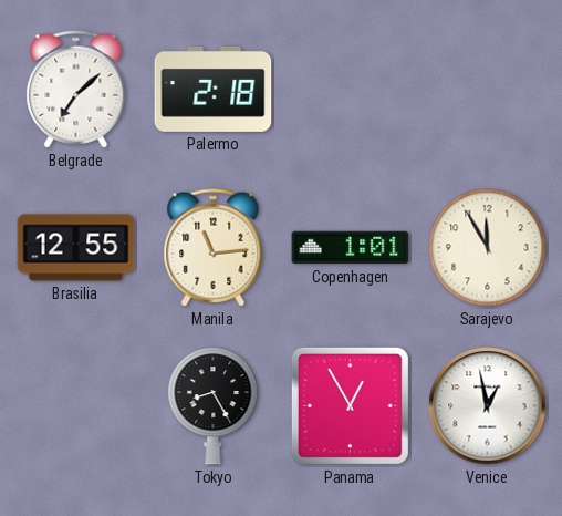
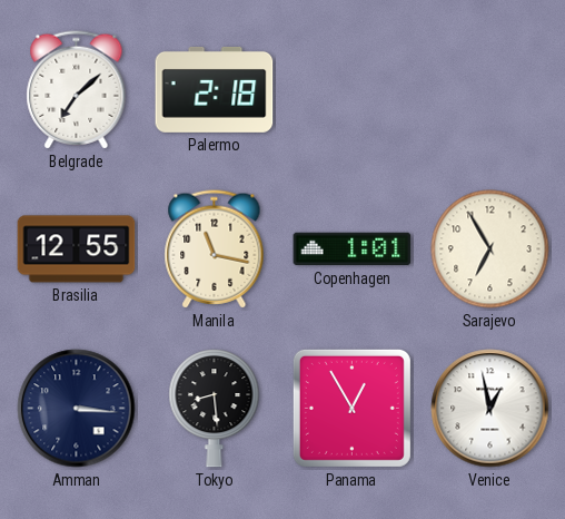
Manila: 11:14 -> 11:17 (215, 249)
Sarajevo: 11:55 -> 6:55 (490, 249)
Amman: none -> 3:16 (77, 409)
Tokyo: 8:25 -> 8:29 (215, 409)
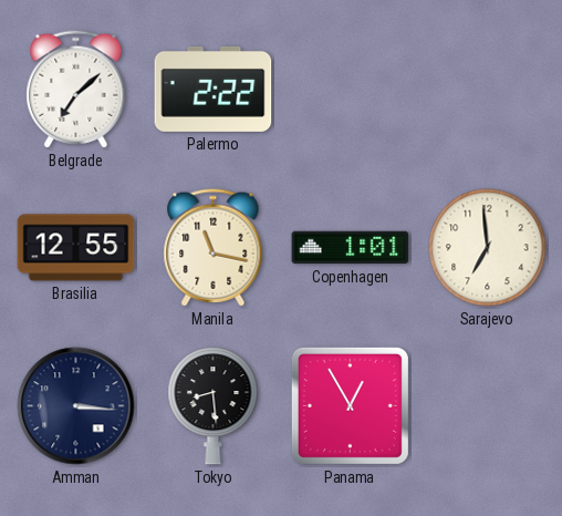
Palermo: 2:18 -> 2:22 (214, 89)
Sarajevo: 6:55 -> 6:59 (488, 248)
Venice: 12:58 -> none (490, 409)
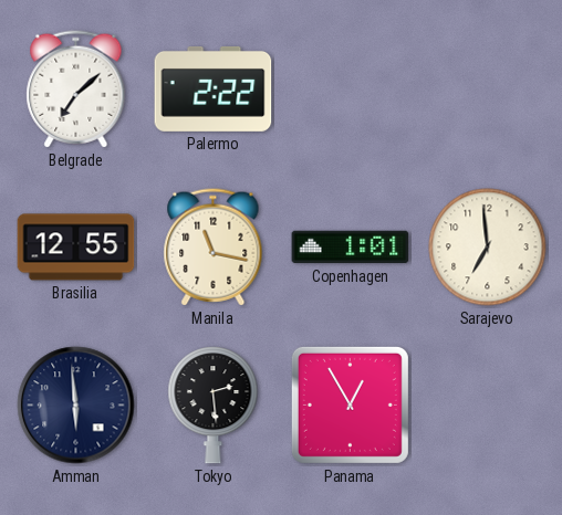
Amman: 3:16 -> 5:59 (76, 406)
Tokyo: 8:29 -> 2:29 (214, 406)
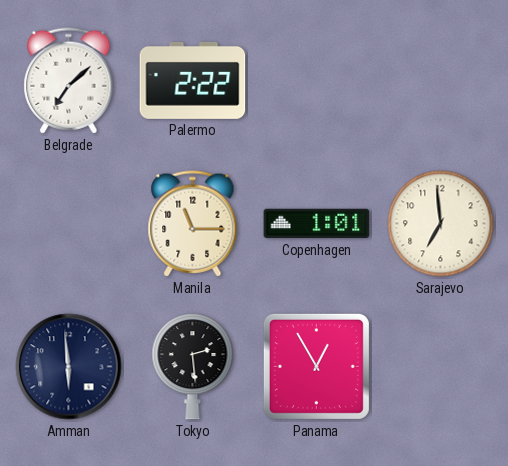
Brasilia: 12:55 -> none (76, 248)
Manila: 11:17 -> 11:15 (193, 224)
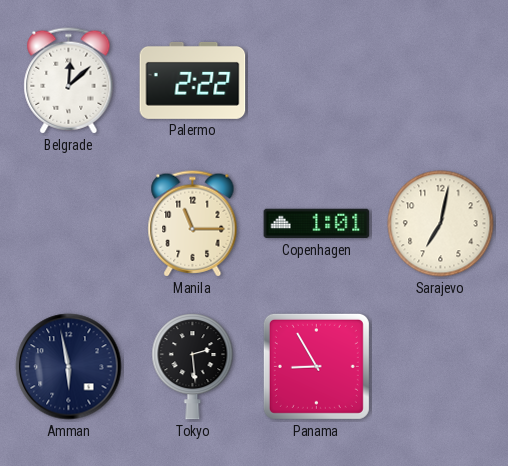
Belgrade: 7:08 -> 12:08 (69, 81)
Sarajevo: 6:59 -> 7:02 (441, 224)
Amman: 5:59 -> 5:58 (69, 367)
Panama: 12:55 -> 8:55 (316, 366)
